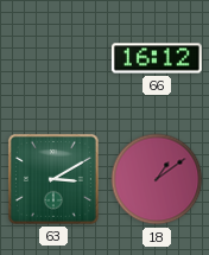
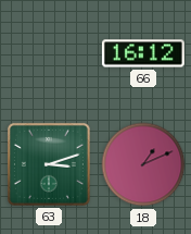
63: 3:10 -> 3:12 (49, 164)
18: 1:09 -> 1:11 (143, 164)
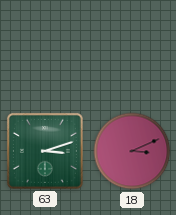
66: 16:12 -> none (143, 53)
18: 1:11 -> 3:11 (132, 151)
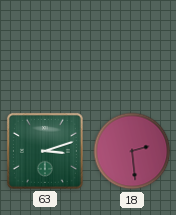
18: 3:11 -> 2:29 (132, 151)
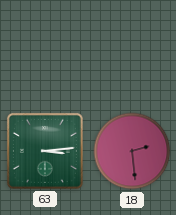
63: 3:12 -> 3:14 (45, 151)
